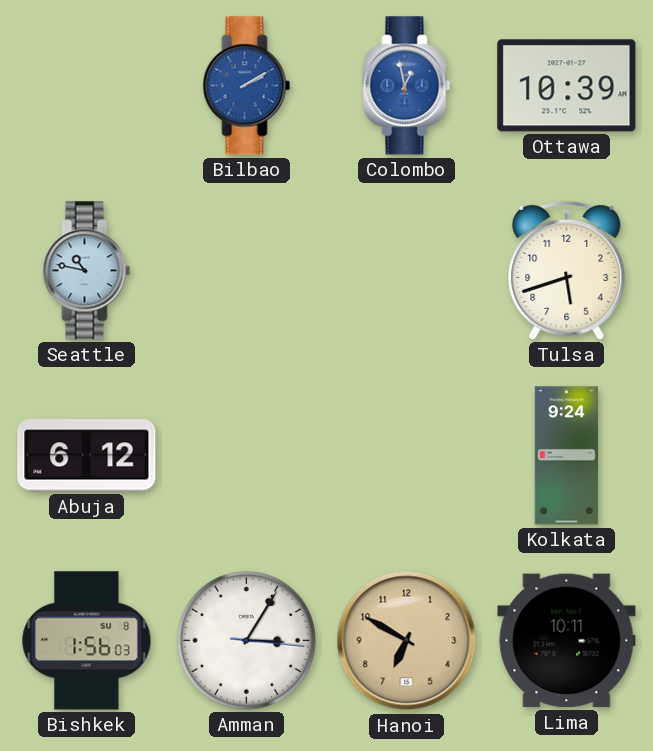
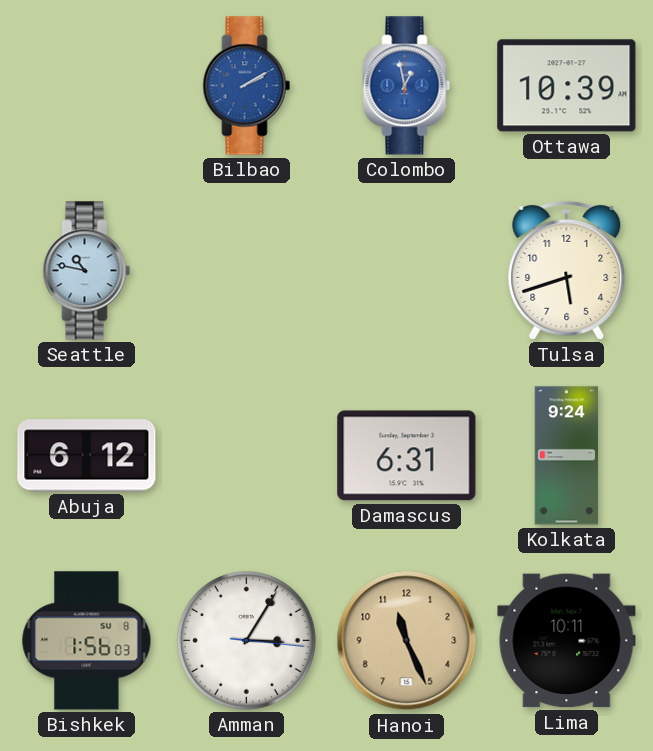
Damascus: none -> 6:31 (407, 456)
Hanoi: 6:50 -> 11:26 (407, 641)
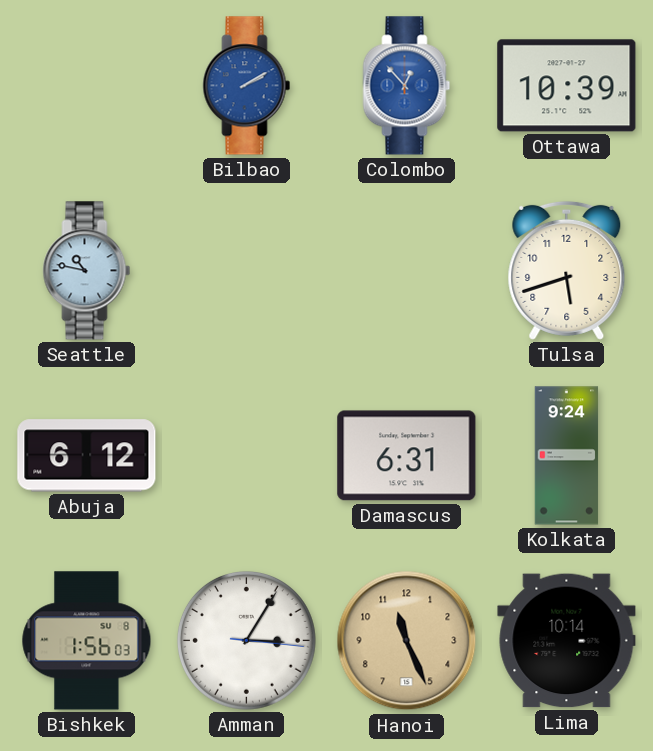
Colombo: 12:58 -> 12:53 (407, 86)
Lima: 10:11 -> 10:14 (567, 641)
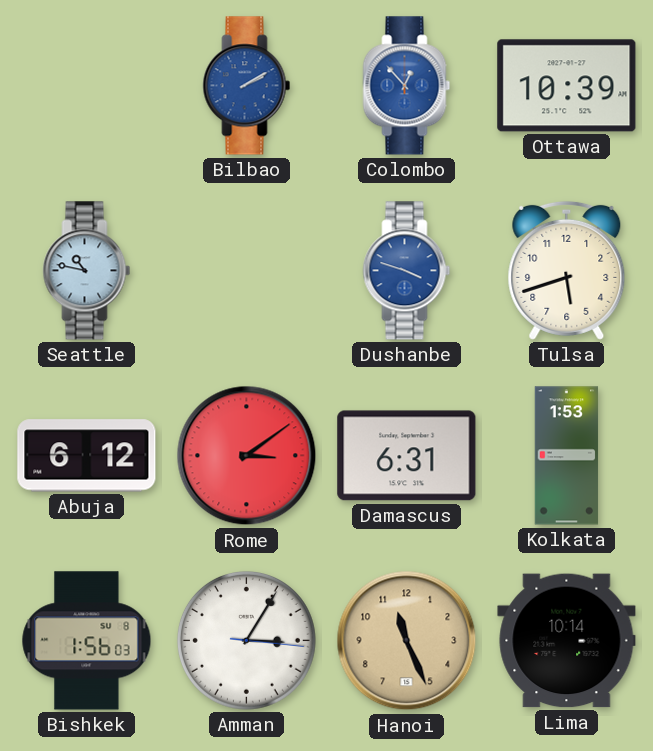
Dushanbe: none -> 3:48 (407, 271)
Rome: none -> 3:09 (247, 456)
Kolkata: 9:24 -> 1:53 (567, 456)
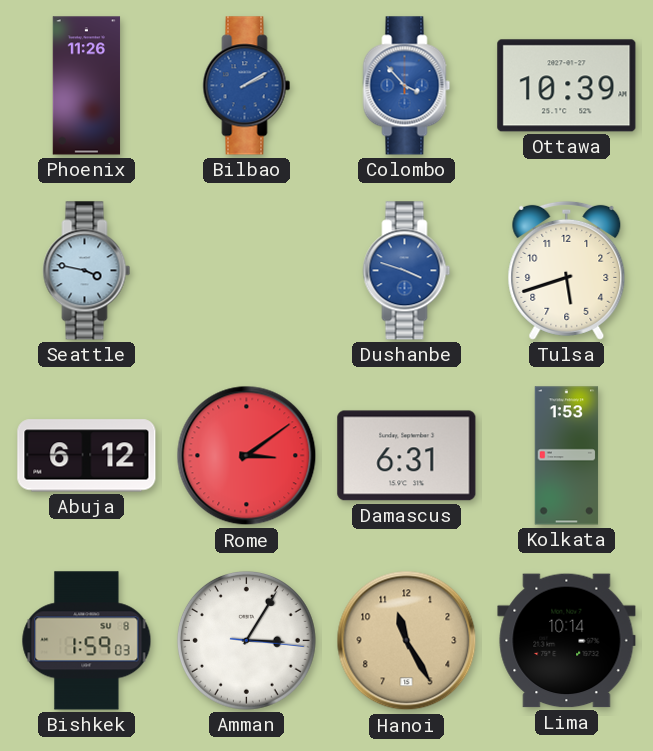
Phoenix: none -> 11:26 (87, 86)
Colombo: 12:53 -> 3:53 (407, 86)
Seattle: 10:47 -> 3:47 (87, 271)
Bishkek: 1:56 -> 1:59 (87, 641)
Hanoi: 11:26 -> 11:25 (407, 641)
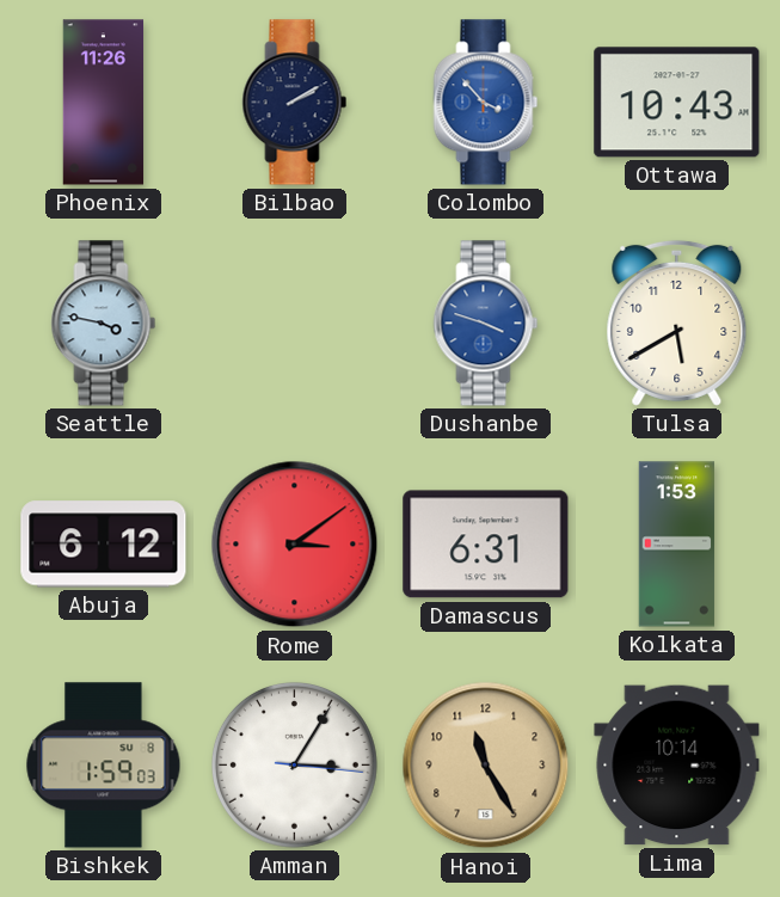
Bilbao dial: blue -> navy (295, 103)
Ottawa: 10:39 -> 10:43 (677, 103)
Tulsa: 5:42 -> 5:40 (677, 322)
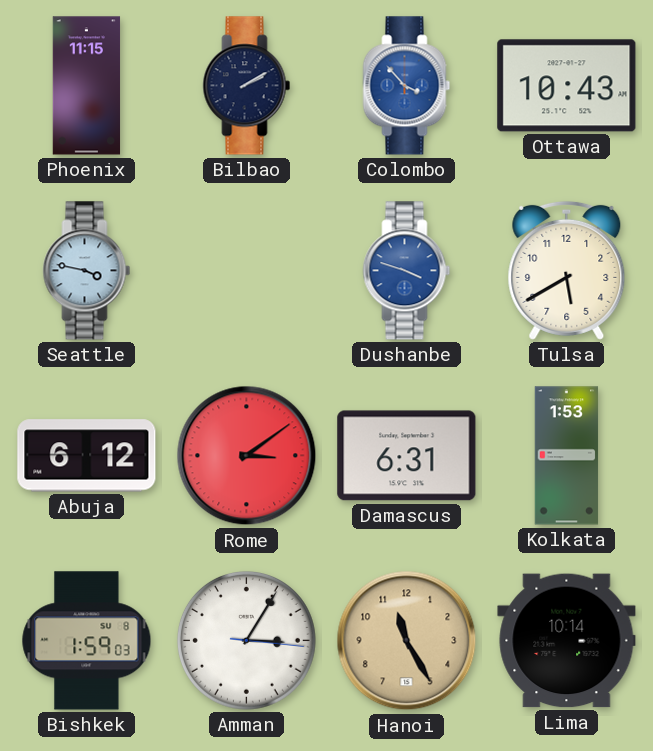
Phoenix: 11:26 -> 11:15 (87, 86)
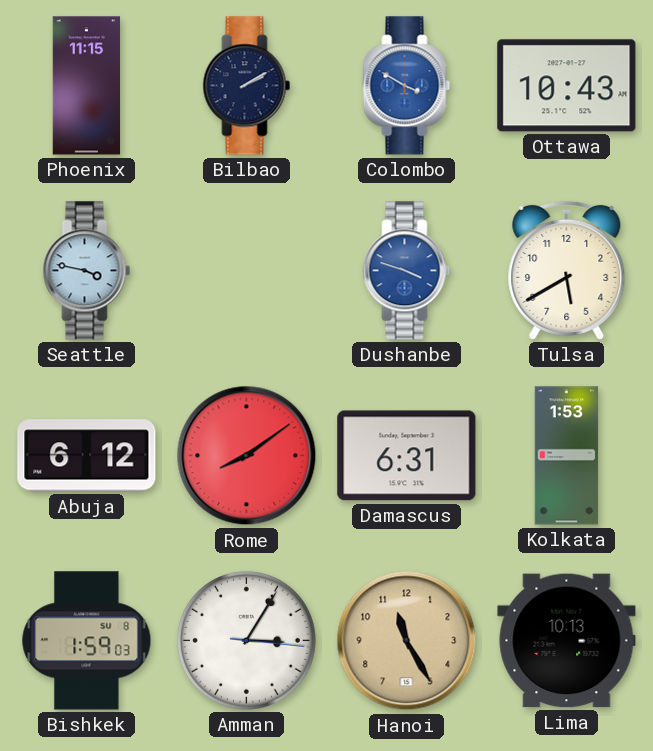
Colombo: 3:53 -> 3:50 (407, 86)
Rome: 3:09 -> 8:09 (247, 456)
Lima: 10:14 -> 10:13 (567, 641)
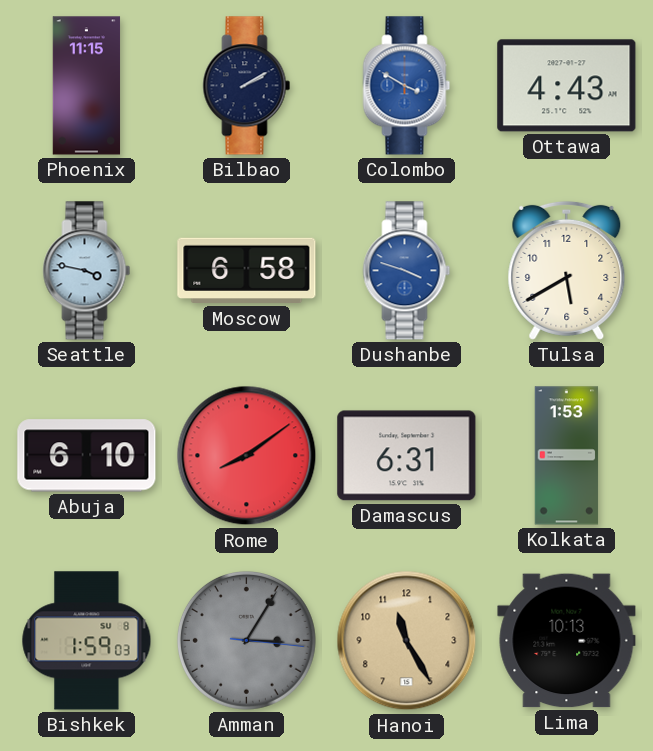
Ottawa: 10:43 -> 4:43 (567, 86)
Moscow: none -> 6:58 (247, 271)
Abuja: 6:12 -> 6:10 (87, 456)
Amman dial: white -> grey (246, 640)
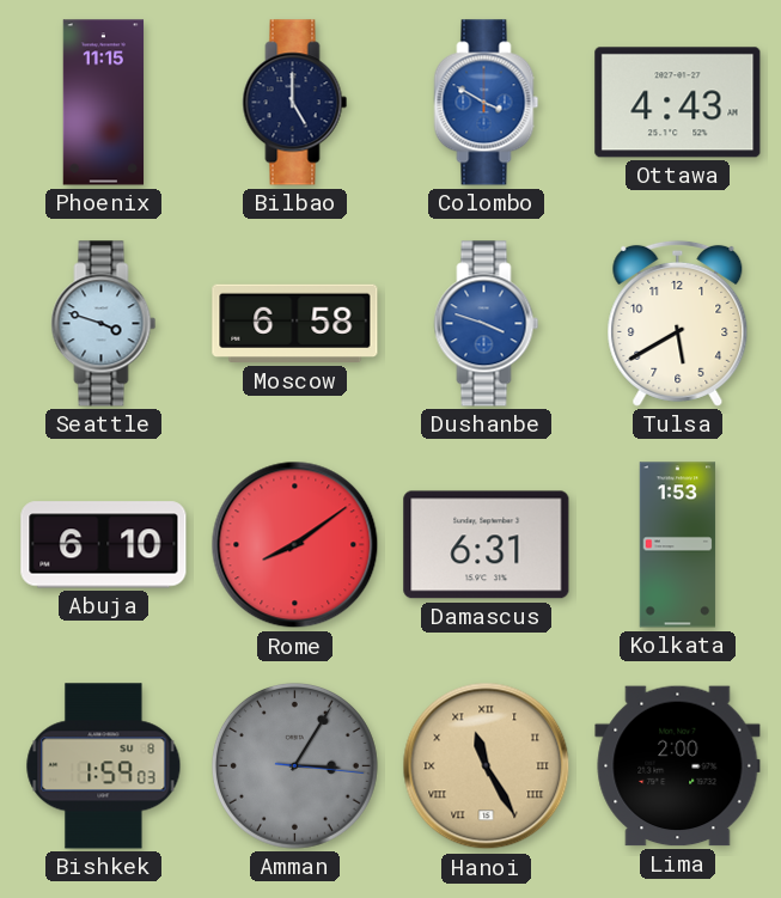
Bilbao: 2:10 -> 5:00 (295, 103)
Seattle: 3:47 -> 3:48 (104, 324)
Hanoi numerals: Arabic -> Roman (487, 766)
Lima: 10:13 -> 2:00 (678, 766)
